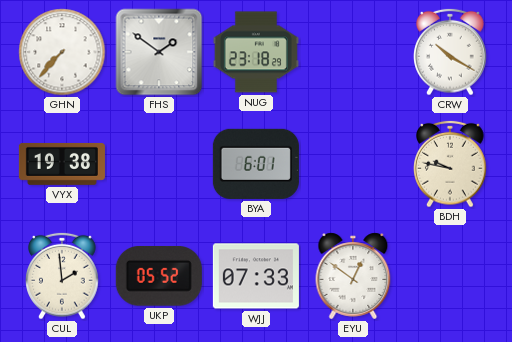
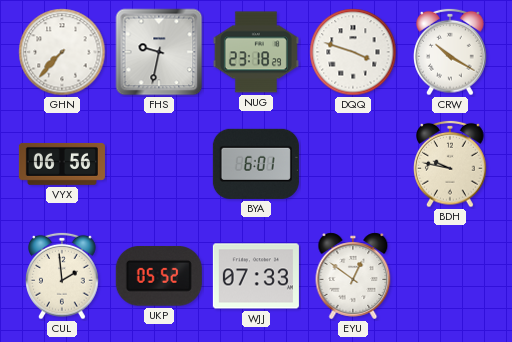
FHS: 1:51 -> 9:32 (159, 52)
DQQ: none -> 3:48 (353, 52)
VYX: 19:38 -> 06:56 (62, 164)
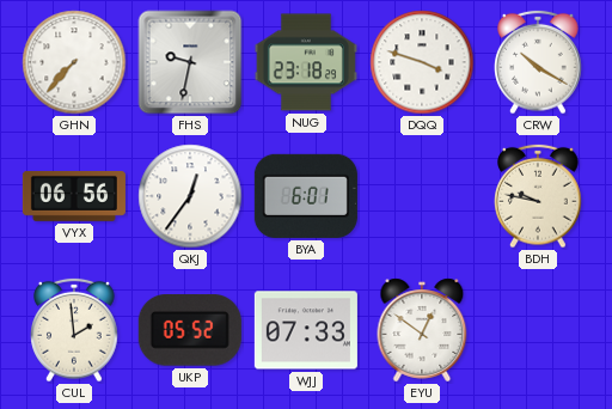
QKJ: none -> 12:36 (190, 196)
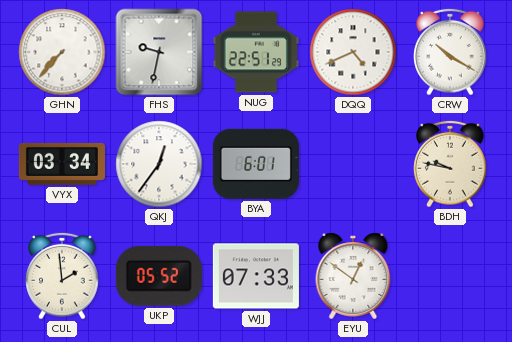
NUG: 23:18 -> 22:51 (256, 52)
DQQ: 3:48 -> 4:41 (353, 52)
VYX: 06:56 -> 03:34 (62, 164)
